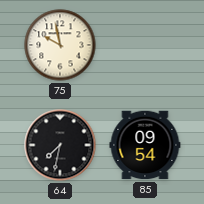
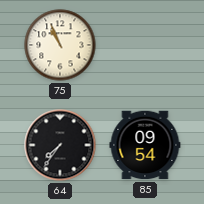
75: 9:58 -> 10:56 (60, 45)
64: 7:32 -> 7:36 (60, 145)
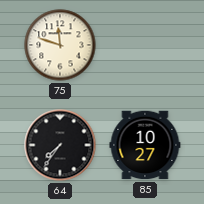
75: 10:56 -> 11:48 (60, 45)
85: 09:54 -> 10:27 (145, 145)
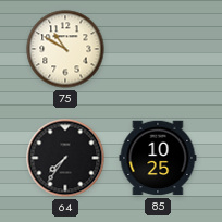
75: 11:48 -> 10:50 (65, 49)
85: 10:27 -> 10:25 (158, 158)
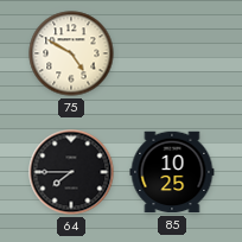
75: 10:50 -> 4:50 (71, 53)
64: 7:36 -> 7:45 (71, 172)
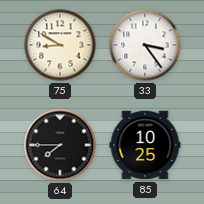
75: 4:50 -> 8:50 (60, 45)
33: none -> 3:24 (145, 45)
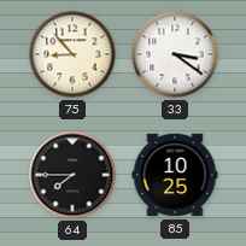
75: 8:50 -> 8:53 (72, 54)
33: 3:24 -> 3:21 (175, 54)
